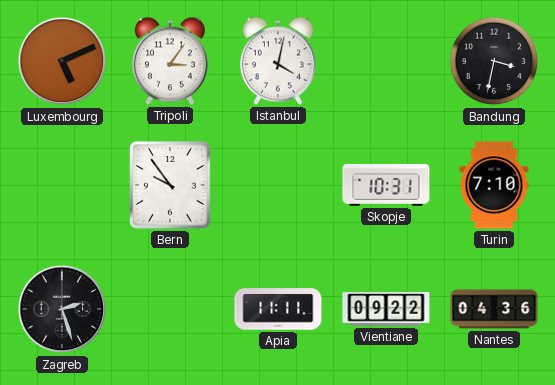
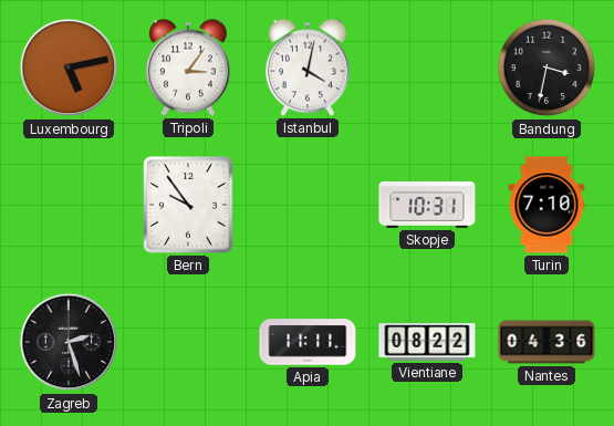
Luxembourg: 5:11 -> 5:13 (69, 67)
Vientiane: 09:22 -> 08:22 (427, 342)
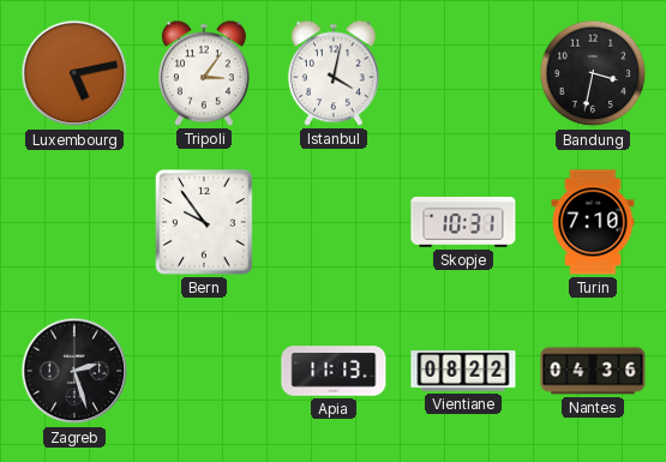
Apia: 11:11 -> 11:13 (334, 371)
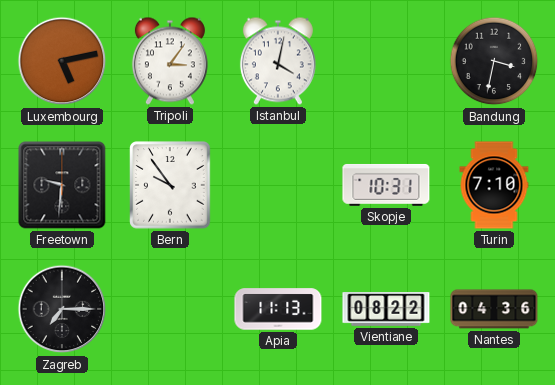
Freetown: none -> 9:31 (62, 185)
Zagreb: 2:27 -> 7:15 (62, 309)
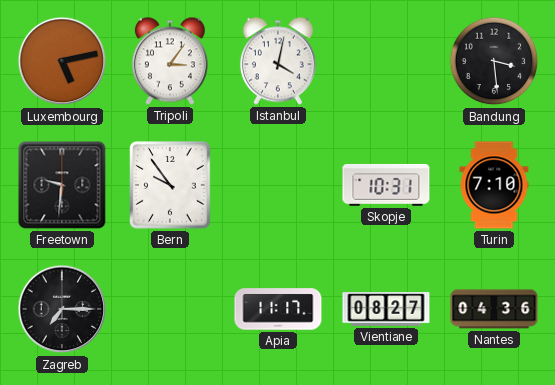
Bandung: 3:32 -> 3:29 (494, 61)
Apia: 11:13 -> 11:17 (278, 309)
Vientiane: 08:22 -> 08:27 (386, 309)
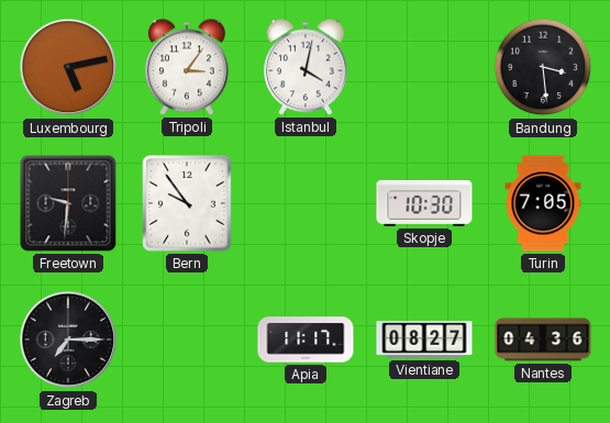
Skopje: 10:31 -> 10:30 (424, 203)
Turin: 7:10 -> 7:05 (543, 203)
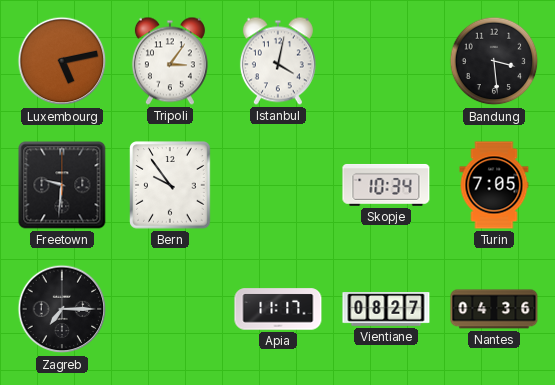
Skopje: 10:30 -> 10:34 (386, 185)
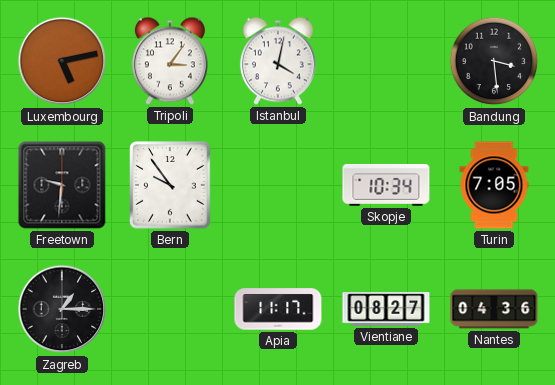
Zagreb: 7:15 -> 1:15 (62, 309)
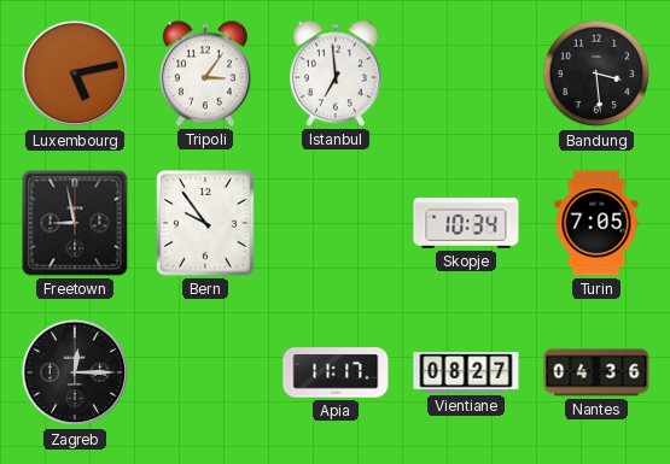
Istanbul: 4:02 -> 6:59 (336, 74)
Freetown: 9:31 -> 8:58 (75, 223)
Zagreb: 1:15 -> 12:15 (75, 372)
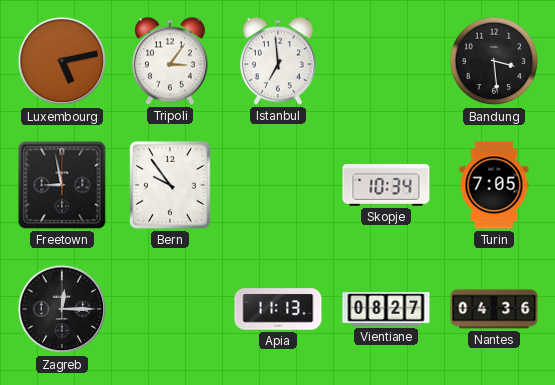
Apia: 11:17 -> 11:13 (278, 309)
